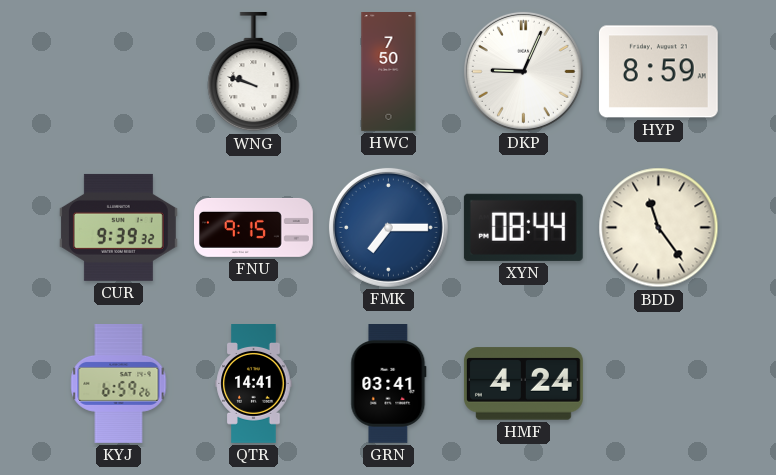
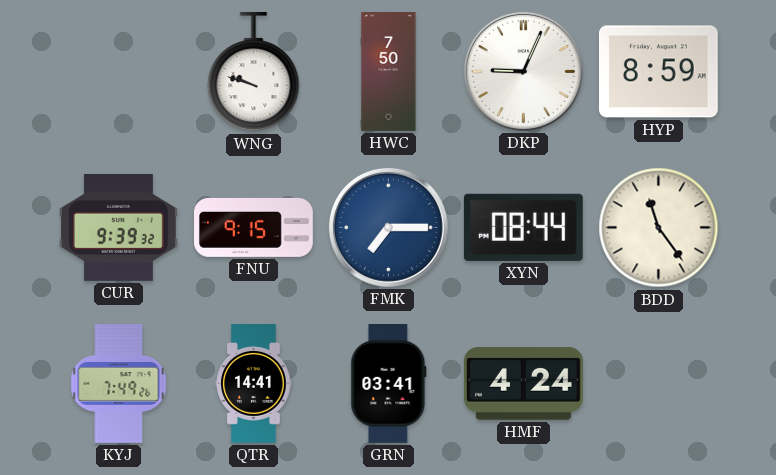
KYJ: 6:59 -> 7:49 (119, 384)
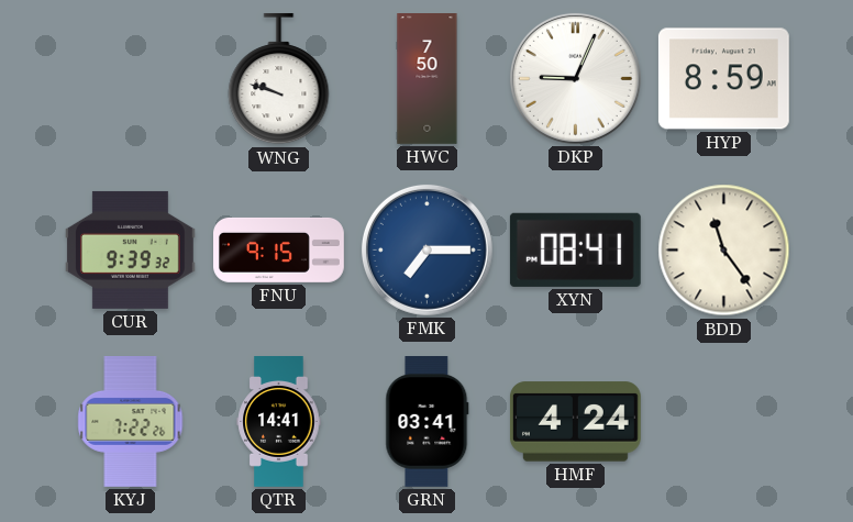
XYN: 08:44 -> 08:41 (575, 249)
KYJ: 7:49 -> 7:22 (131, 422)
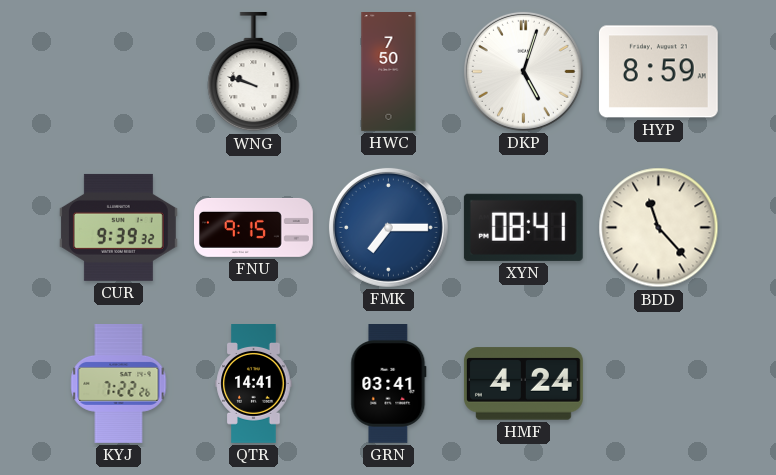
DKP: 9:04 -> 5:03 (523, 71)
BDD: 11:24 -> 11:23 (659, 228)
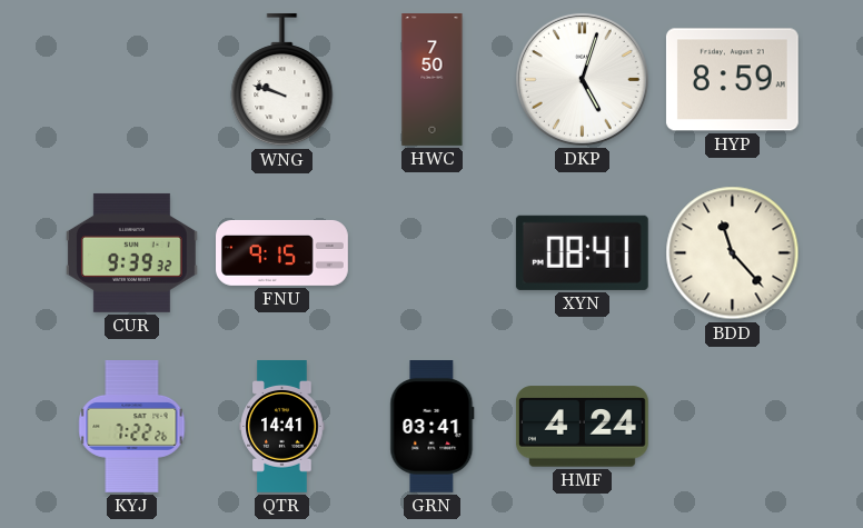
FMK: 7:15 -> none (388, 227)
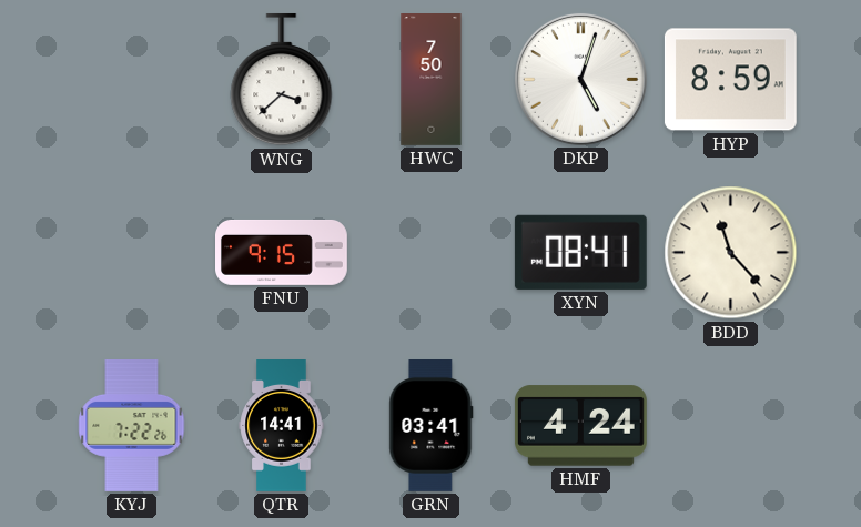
WNG: 9:48 -> 3:38 (282, 80)
CUR: 9:39 -> none (131, 252)
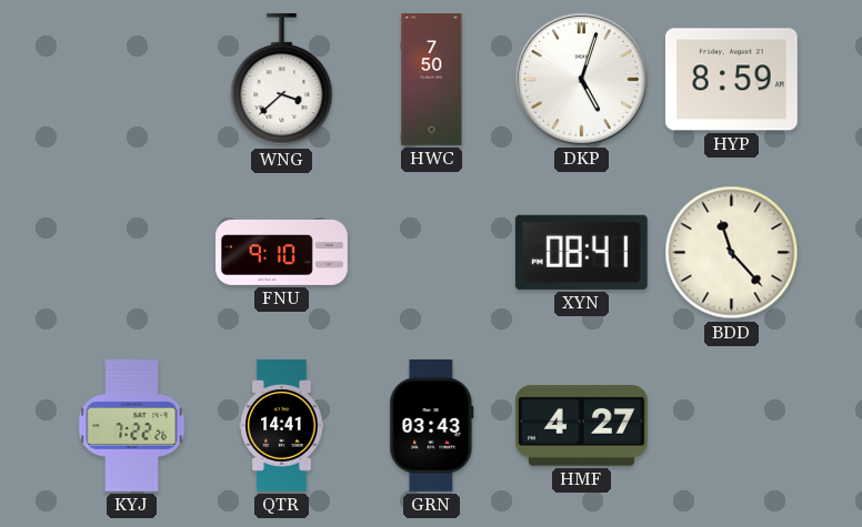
FNU: 9:15 -> 9:10 (282, 252)
GRN: 03:41 -> 03:43 (432, 426)
HMF: 4:24 -> 4:27 (581, 426)
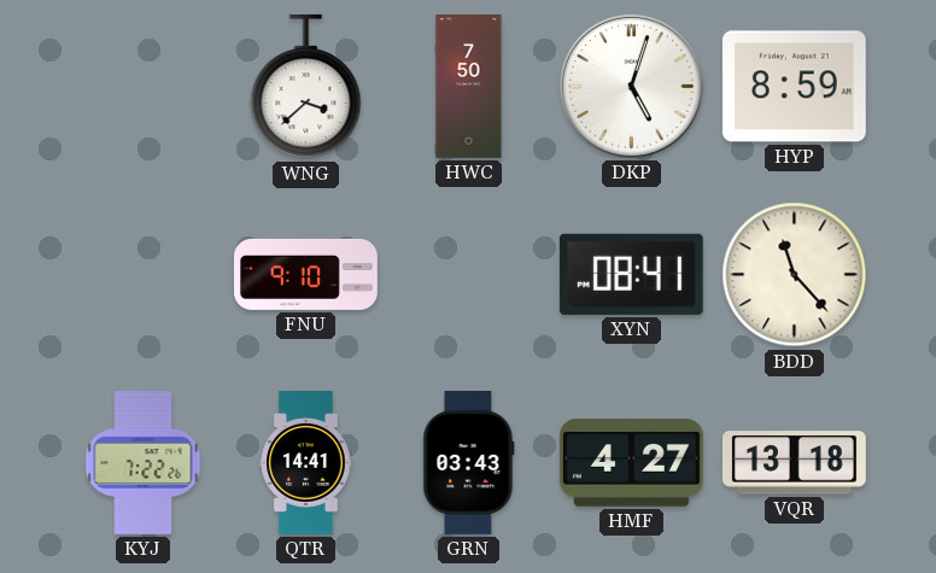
VQR: none -> 13:18 (794, 463)
